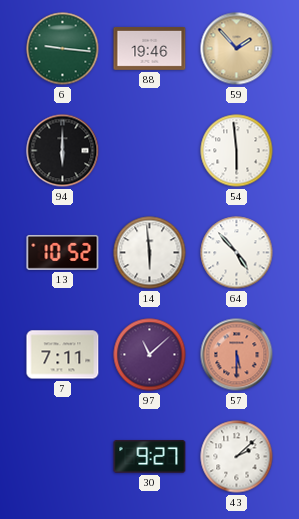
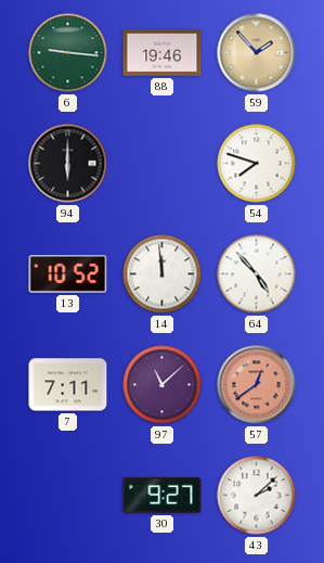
54: 5:59 -> 7:48 (257, 164)
14: 5:59 -> 11:59 (163, 274)
57: 5:30 -> 12:39 (257, 385)
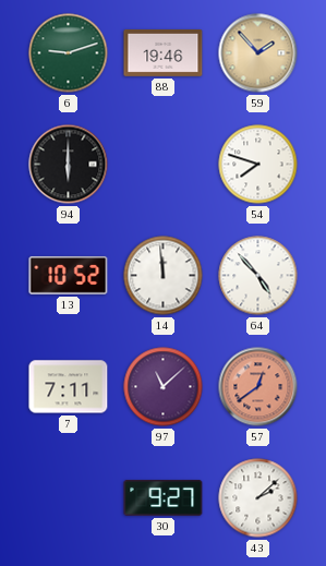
6: 9:16 -> 9:12 (69, 53)
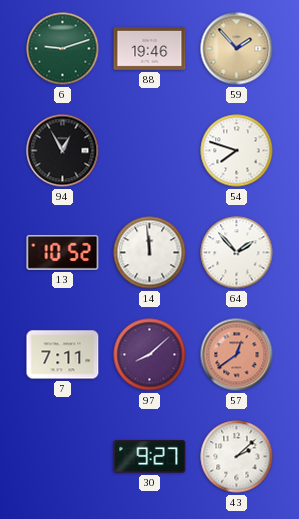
94: 6:00 -> 12:55 (63, 151)
64: 4:53 -> 1:53 (237, 253)
97: 11:08 -> 8:08 (150, 355)
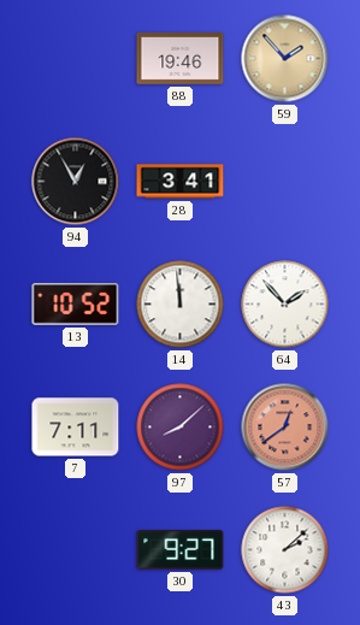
6: 9:12 -> none (63, 49)
28: none -> 3:41 (181, 182)
54: 7:48 -> none (237, 151)
